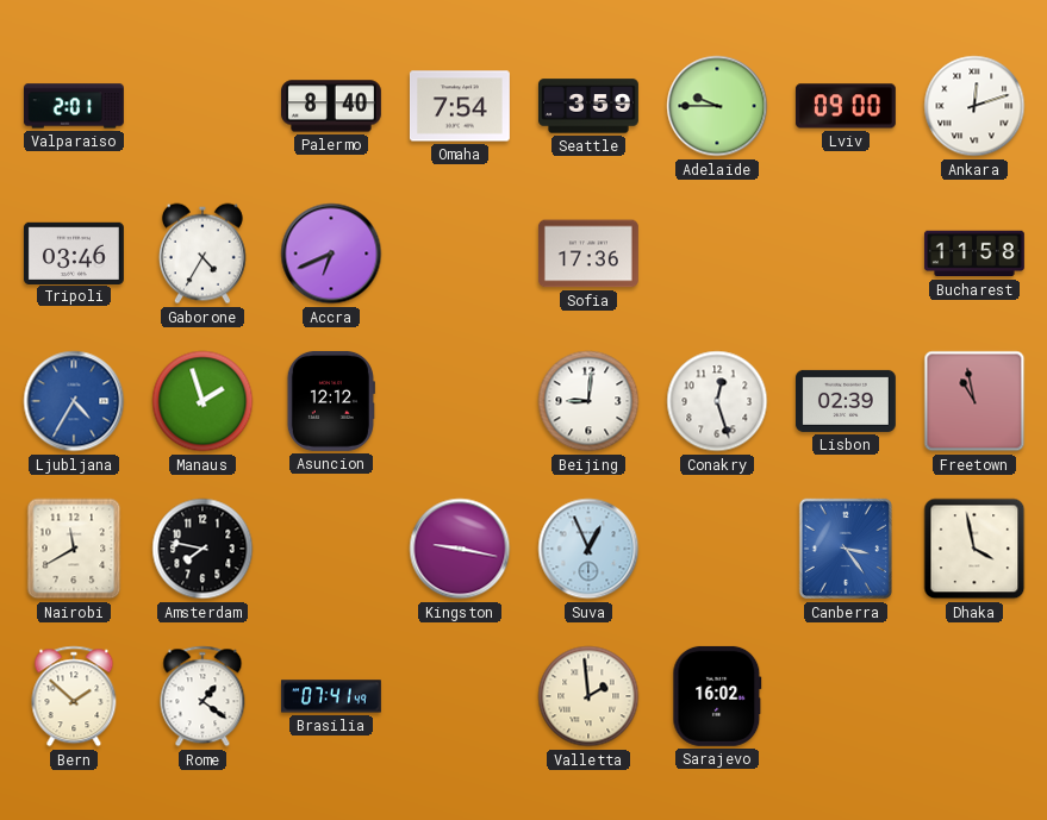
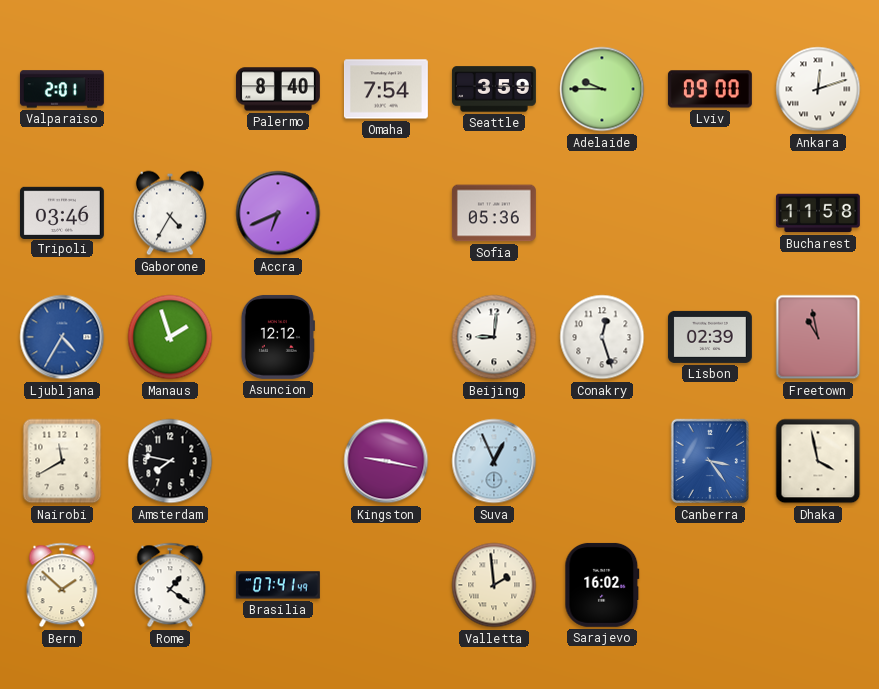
Sofia: 17:36 -> 05:36 (494, 213)
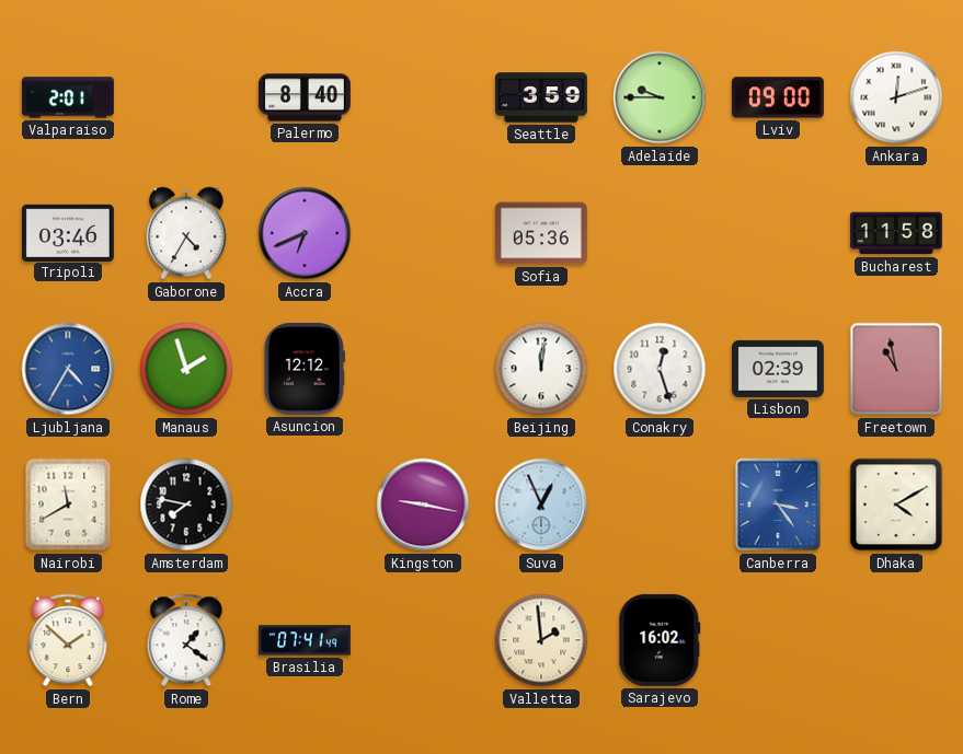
Omaha: 7:54 -> none (386, 89)
Beijing: 9:01 -> 12:01 (541, 369)
Dhaka: 3:58 -> 4:10 (896, 504)
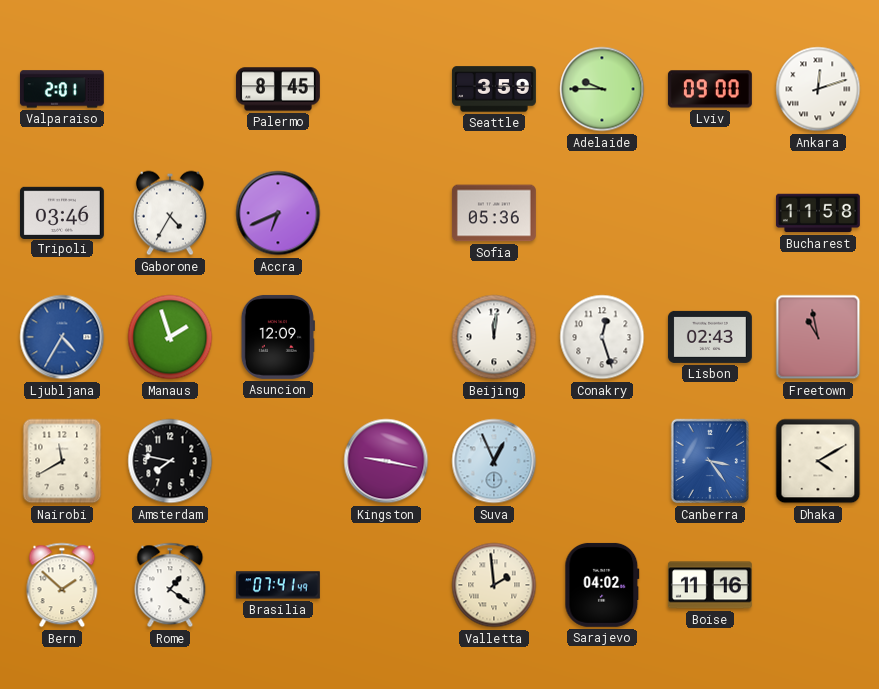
Palermo: 8:40 -> 8:45 (278, 89)
Asuncion: 12:12 -> 12:09 (278, 337)
Lisbon: 02:39 -> 02:43 (710, 337)
Sarajevo: 16:02 -> 04:02 (602, 585)
Boise: none -> 11:16 (710, 585)
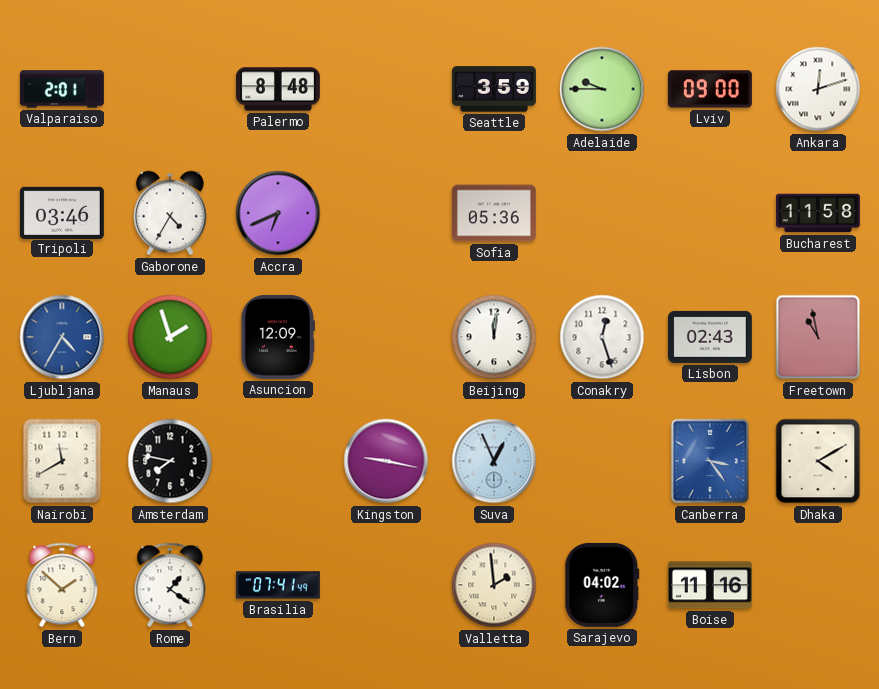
Palermo: 8:45 -> 8:48 (278, 89)
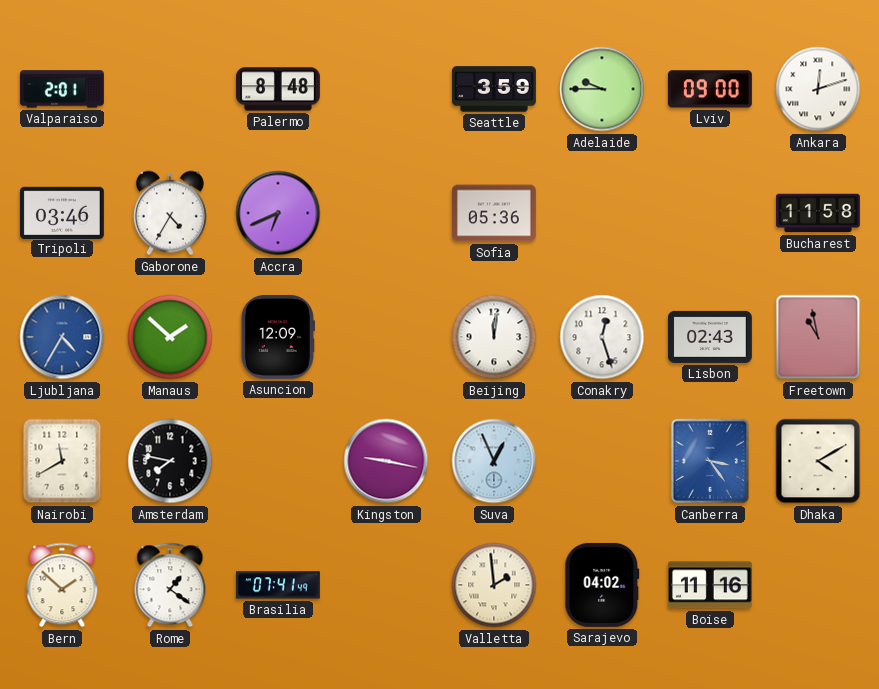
Manaus: 1:57 -> 1:52 (170, 337)
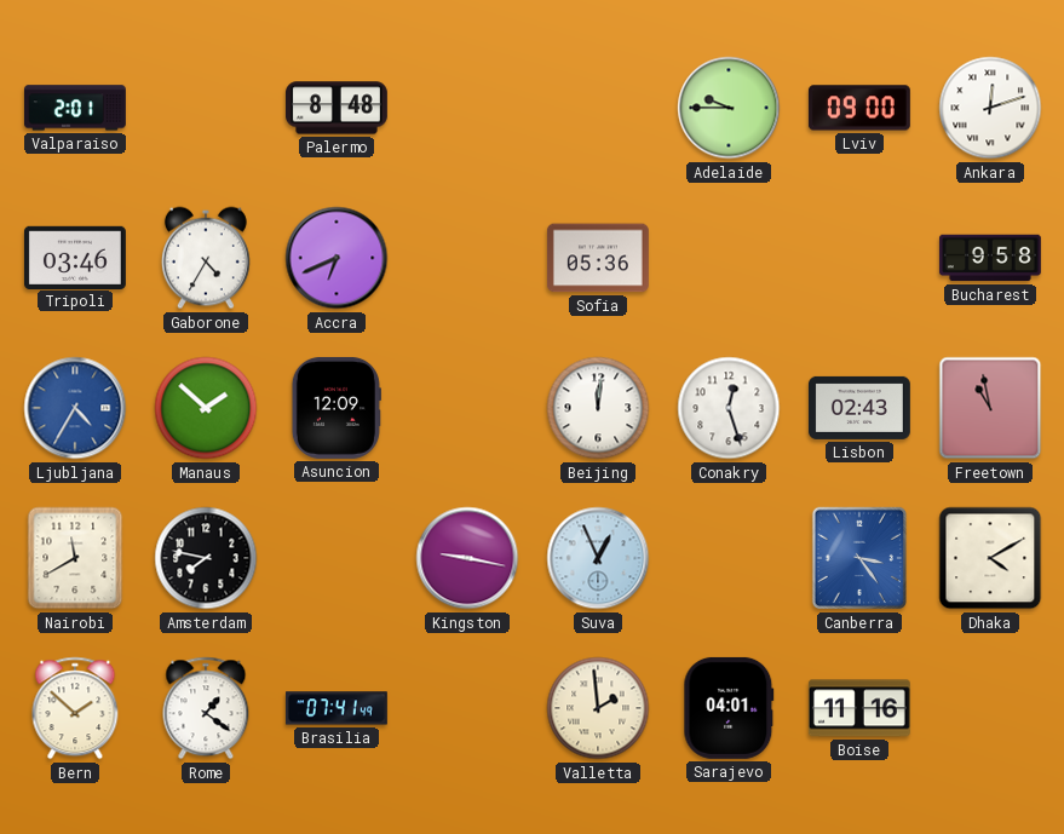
Seattle: 3:59 -> none (494, 89)
Bucharest: 11:58 -> 9:58 (990, 258)
Sarajevo: 04:02 -> 04:01 (729, 708)
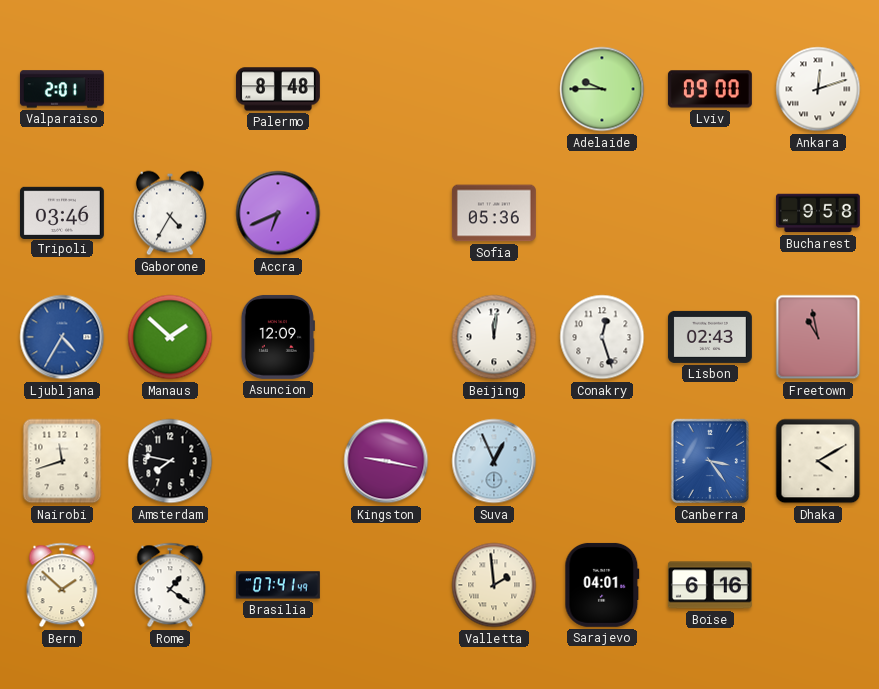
Nairobi: 11:40 -> 11:42 (62, 461)
Boise: 11:16 -> 6:16 (710, 585)
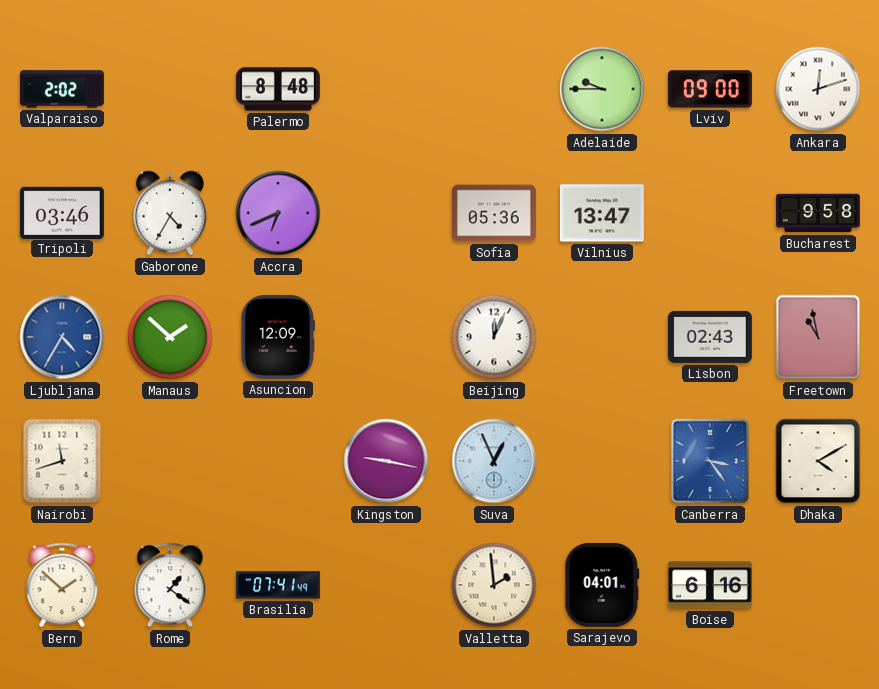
Valparaiso: 2:01 -> 2:02 (62, 89)
Vilnius: none -> 13:47 (602, 213)
Beijing: 12:01 -> 12:04 (494, 337)
Conakry: 12:27 -> none (602, 337)
Amsterdam: 7:47 -> none (170, 461)
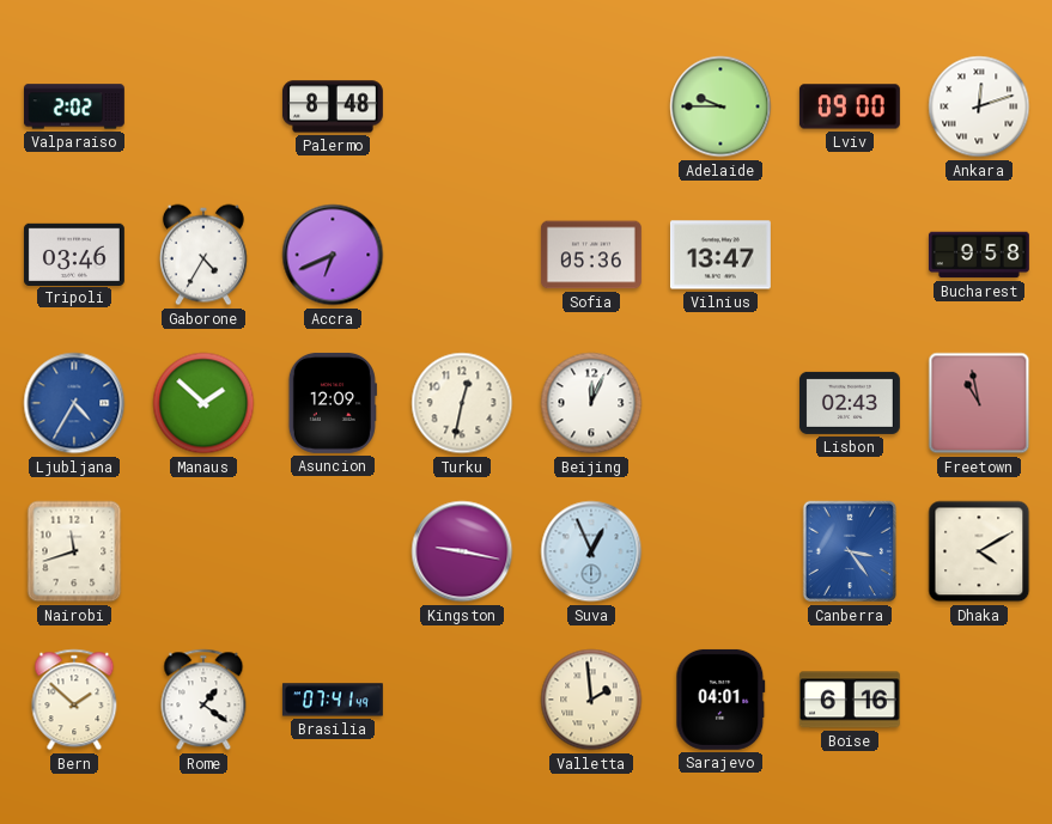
Turku: none -> 12:32 (462, 403)
